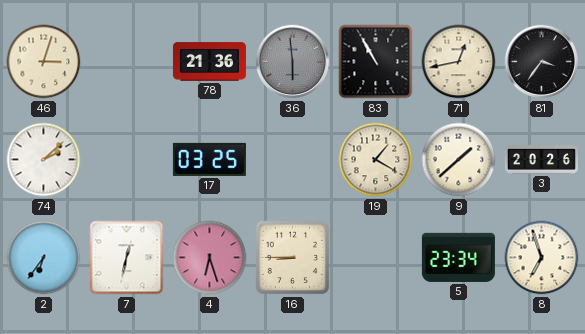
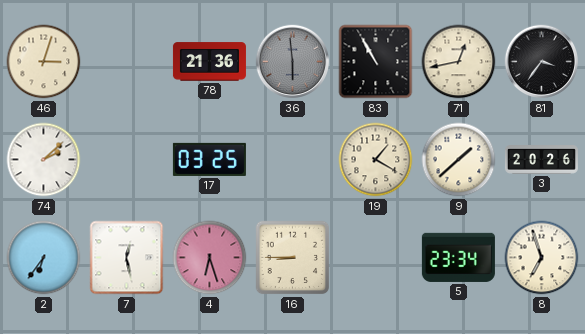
7: 12:32 -> 12:28 (127, 258)
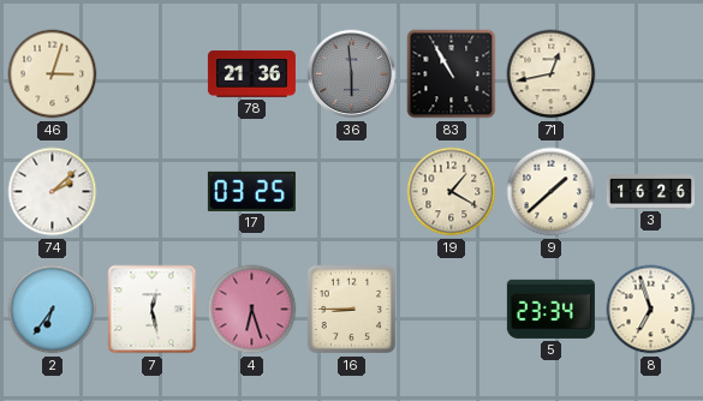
81: 3:36 -> none (542, 62)
3: 20:26 -> 16:26 (650, 192)
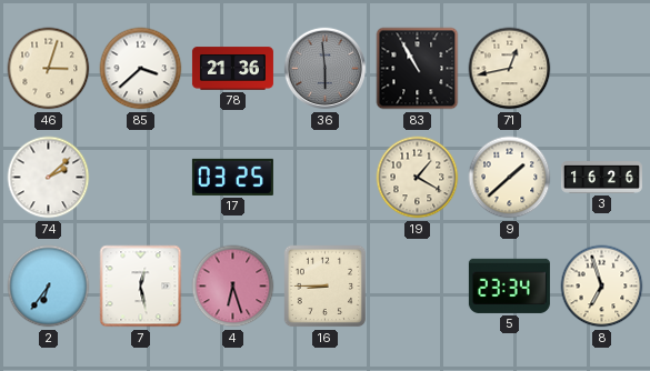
85: none -> 3:38 (141, 69)
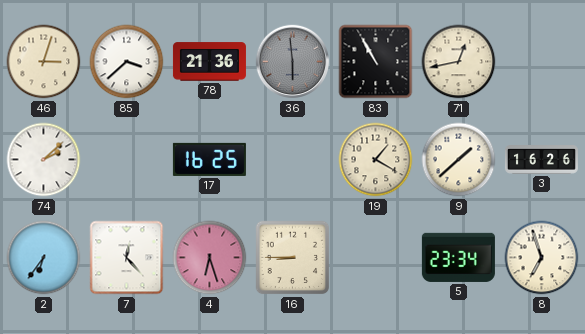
17: 03:25 -> 16:25 (209, 159)
7: 12:28 -> 12:23 (127, 258)
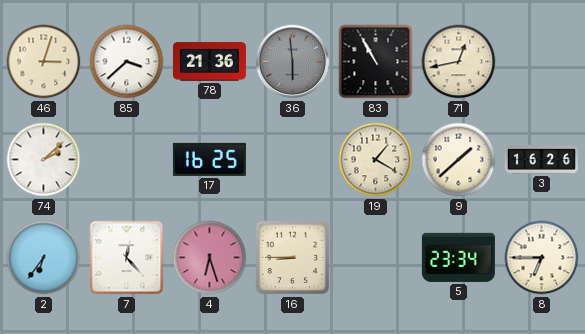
8: 6:57 -> 6:45 (542, 258)
